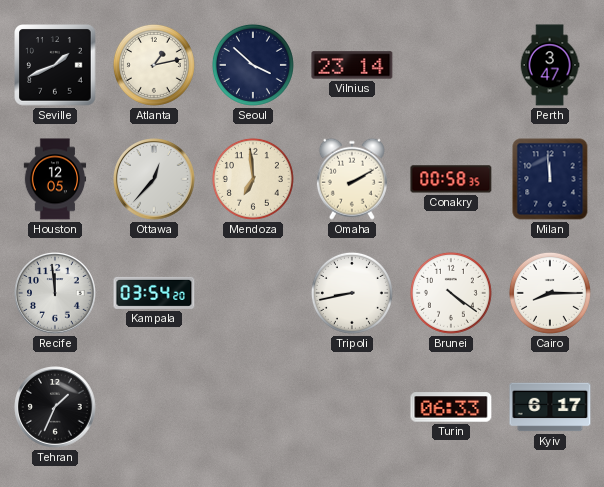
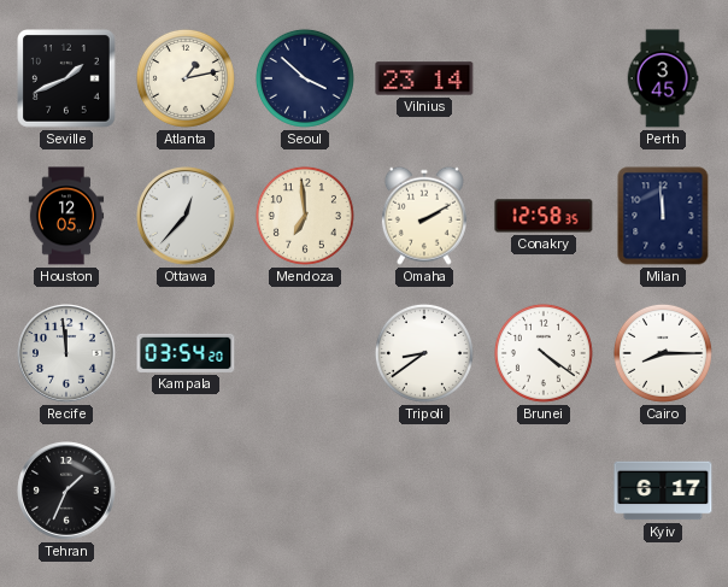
Perth: 3:47 -> 3:45 (663, 78)
Conakry: 00:58 -> 12:58 (544, 216)
Tripoli: 8:43 -> 8:39 (424, 353)
Turin: 06:33 -> none (451, 407)
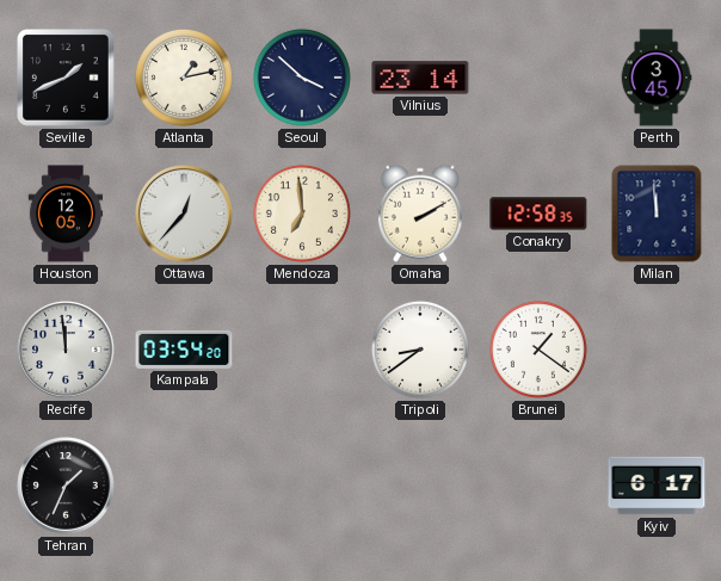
Brunei: 4:21 -> 1:21 (538, 350)
Cairo: 8:15 -> none (663, 353)
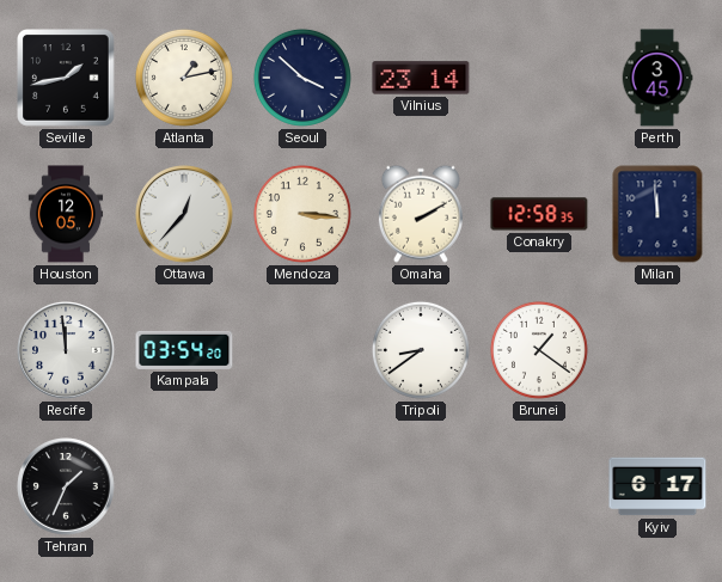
Seville: 1:41 -> 1:43 (66, 78)
Mendoza: 6:59 -> 3:16 (302, 214)
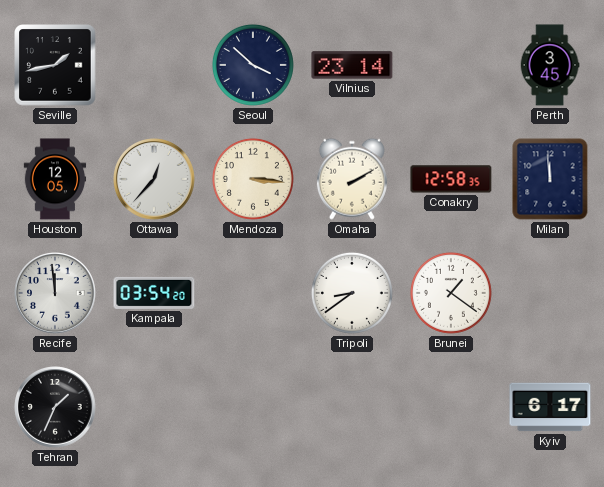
Atlanta: 1:13 -> none (184, 78)
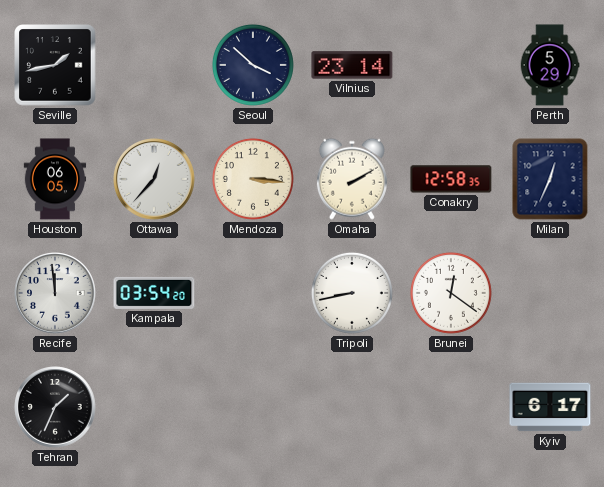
Perth: 3:45 -> 5:29 (550, 65)
Houston: 12:05 -> 06:05 (55, 179)
Milan: 11:59 -> 12:34 (550, 179)
Tripoli: 8:39 -> 8:43 (352, 293)
Brunei: 1:21 -> 12:21 (451, 293)
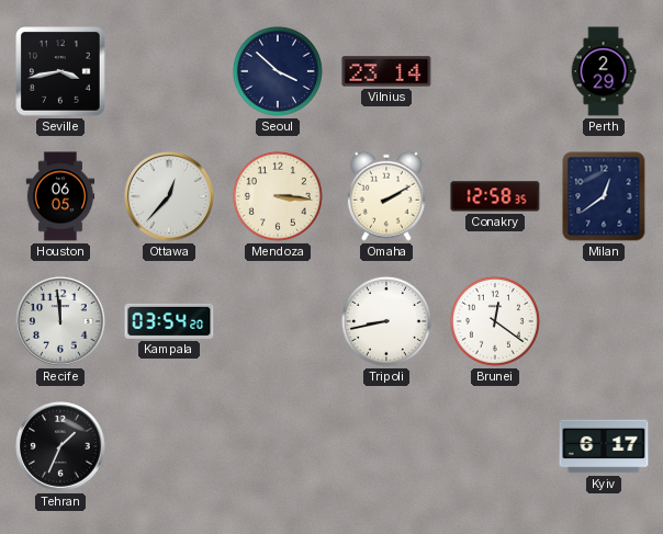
Seville: 1:43 -> 3:43 (60, 71)
Perth: 5:29 -> 2:29 (604, 71)
Milan: 12:34 -> 12:39 (604, 196)
